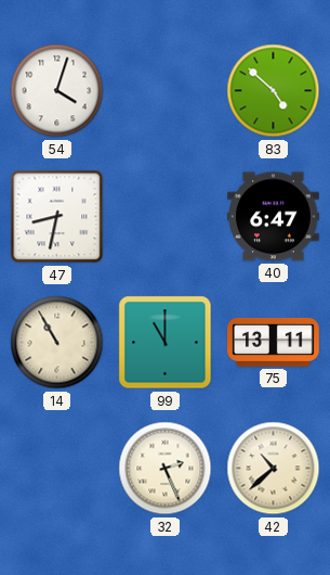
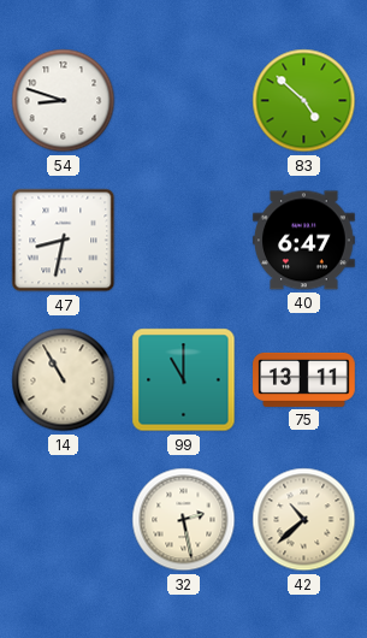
54: 4:03 -> 8:48 (64, 101)
32: 2:26 -> 2:28 (184, 520)
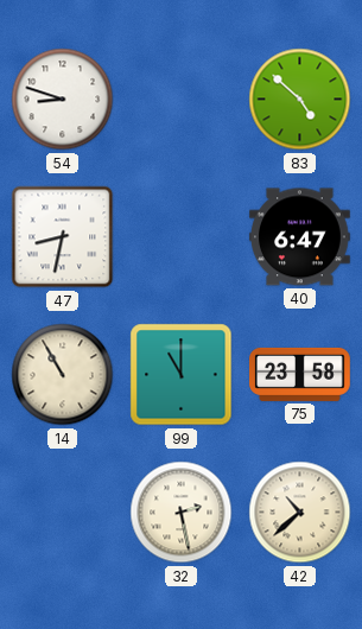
75: 13:11 -> 23:58 (300, 374)
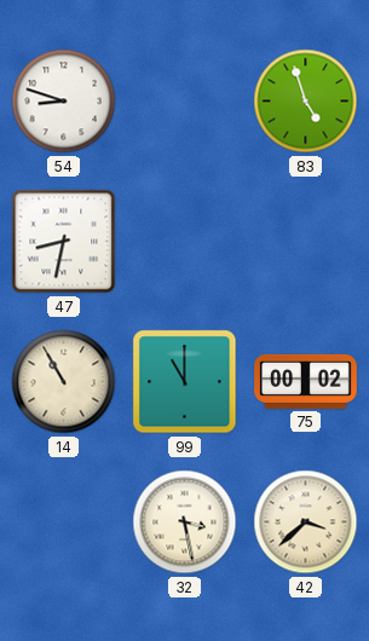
83: 4:52 -> 4:57 (306, 102)
40: 6:47 -> none (300, 237)
75: 23:58 -> 00:02 (306, 381)
32: 2:28 -> 3:28 (185, 522)
42: 10:38 -> 3:38 (306, 522)
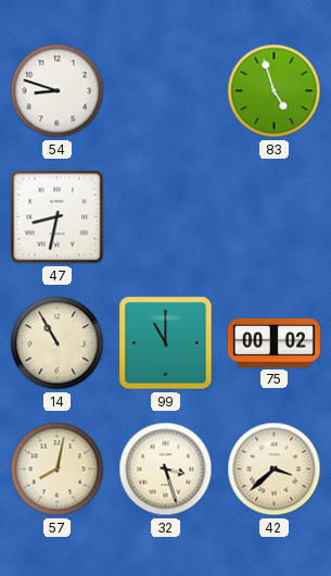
57: none -> 8:02 (58, 469)
32: 3:28 -> 3:27 (166, 469)
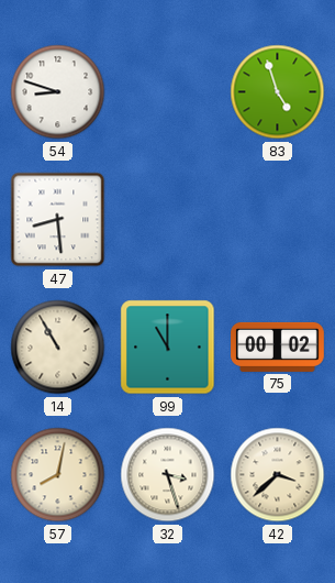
47: 8:32 -> 8:29 (58, 220)
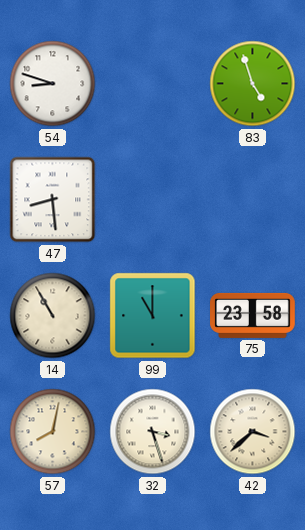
75: 00:02 -> 23:58 (253, 315)
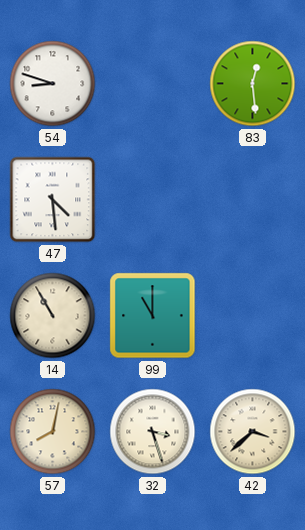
83: 4:57 -> 12:29 (253, 84)
47: 8:29 -> 4:29 (53, 200)
75: 23:58 -> none (253, 315)
